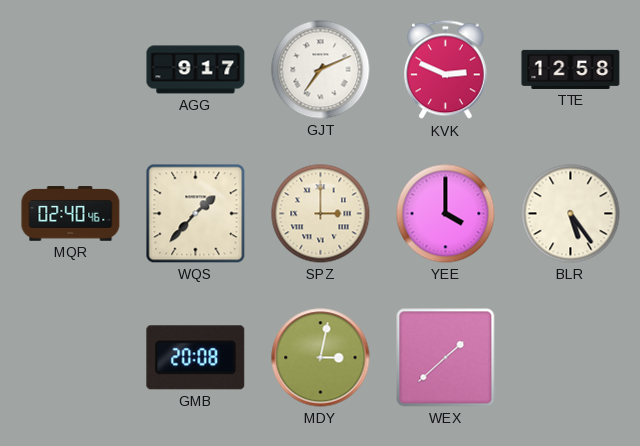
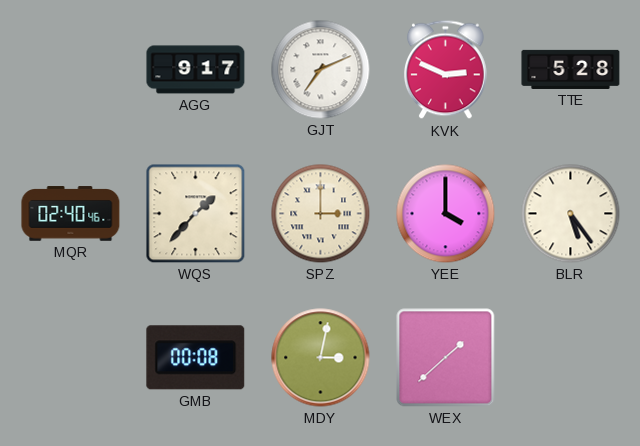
TTE: 12:58 -> 5:28 (571, 69)
GMB: 20:08 -> 00:08 (196, 358)
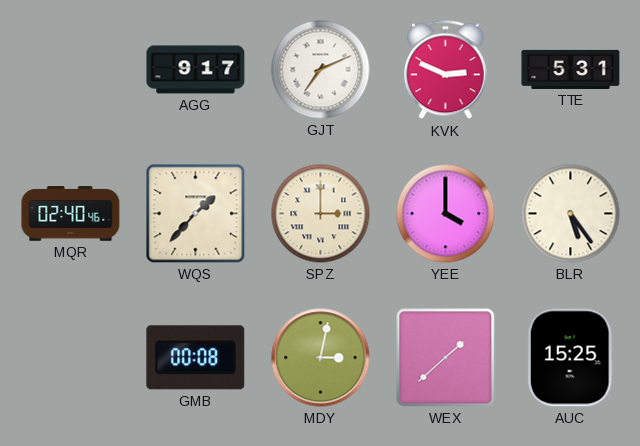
TTE: 5:28 -> 5:31 (571, 69)
AUC: none -> 15:25 (570, 358)
